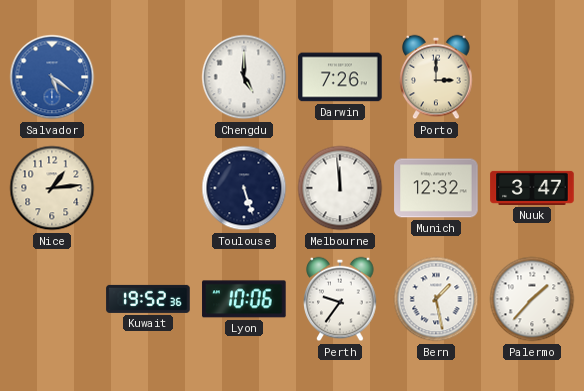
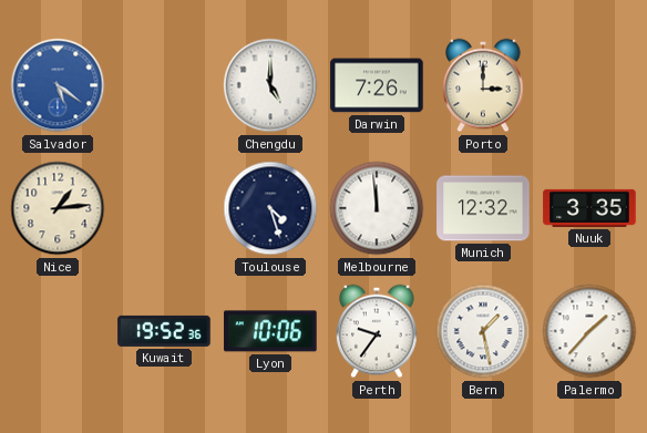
Toulouse: 5:27 -> 4:27 (270, 208)
Nuuk: 3:47 -> 3:35 (589, 208)
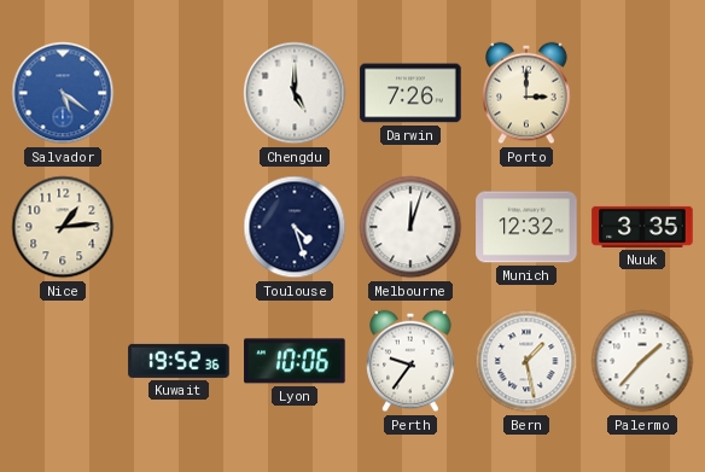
Melbourne: 11:59 -> 12:03 (410, 227)
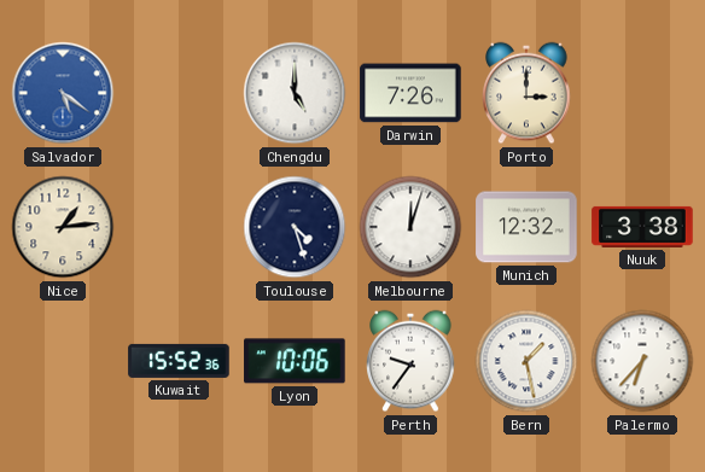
Nuuk: 3:35 -> 3:38 (642, 227)
Kuwait: 19:52 -> 15:52 (179, 361)
Palermo: 1:37 -> 6:37 (642, 361)
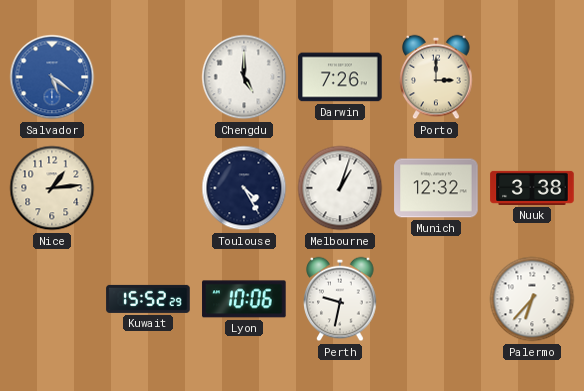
Toulouse: 4:27 -> 4:25 (244, 188)
Melbourne: 12:03 -> 1:03 (340, 188)
Kuwait: 15:52:36 -> 15:52:29 (148, 299)
Perth: 9:36 -> 9:32 (340, 299)
Bern: 1:28 -> none (526, 361)
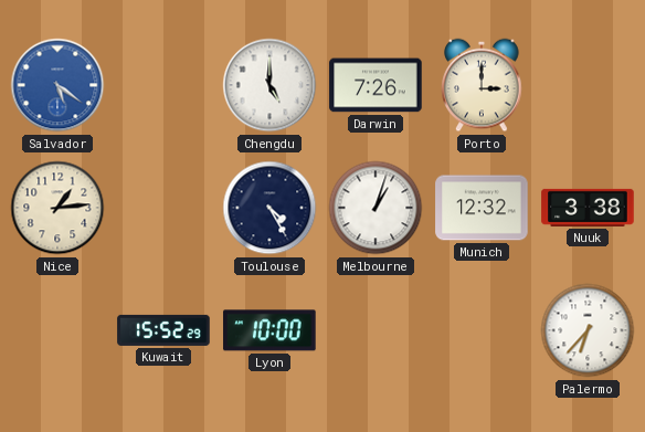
Lyon: 10:06 -> 10:00 (269, 330)
Perth: 9:32 -> none (340, 299)
